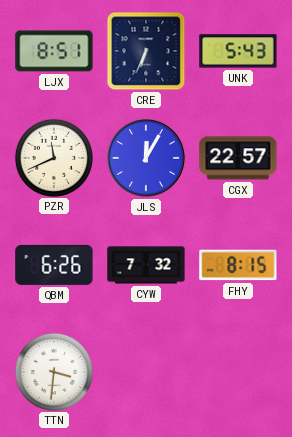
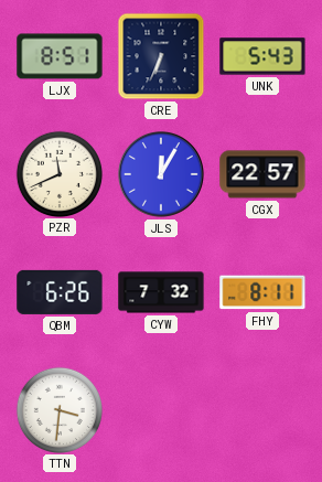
FHY: 8:15 -> 8:11 (262, 292)
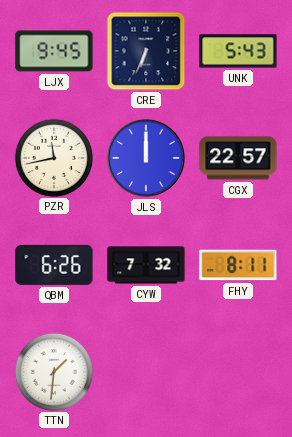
LJX: 8:51 -> 9:45 (54, 51)
PZR: 11:41 -> 11:43 (53, 157)
JLS: 12:05 -> 12:00 (146, 158)
TTN: 3:31 -> 1:31 (53, 371)
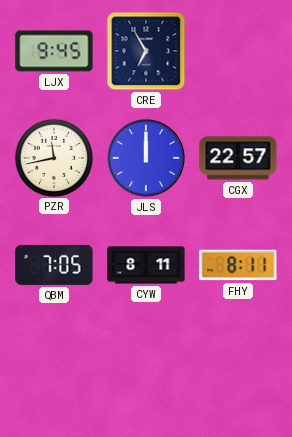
CRE: 6:34 -> 6:55 (146, 51)
UNK: 5:43 -> none (238, 51)
QBM: 6:26 -> 7:05 (54, 265)
CYW: 7:32 -> 8:11 (146, 265)
TTN: 1:31 -> none (53, 371)
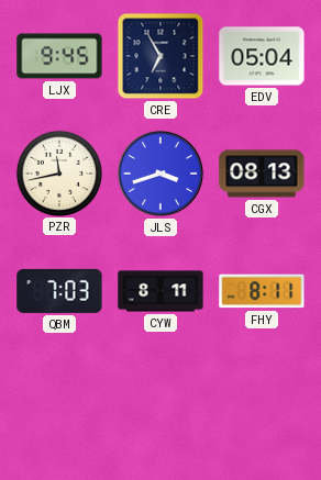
EDV: none -> 05:04 (262, 56)
JLS: 12:00 -> 3:42 (160, 174)
CGX: 22:57 -> 08:13 (262, 174)
QBM: 7:05 -> 7:03 (59, 291)
